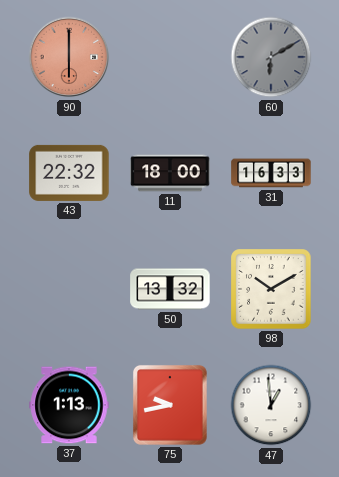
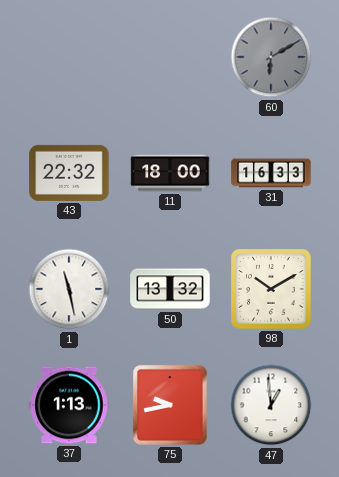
90: 6:00 -> none (69, 57)
1: none -> 11:28 (69, 289)
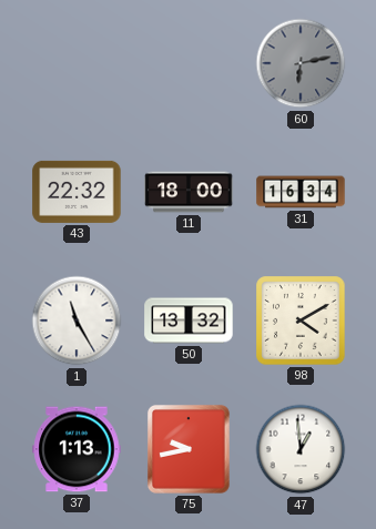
60: 6:10 -> 6:13 (301, 63)
31: 16:33 -> 16:34 (301, 192)
1: 11:28 -> 11:25 (77, 321)
98: 10:10 -> 4:10 (301, 321)
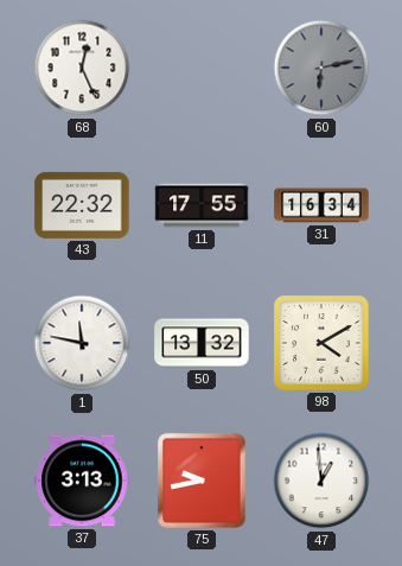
68: none -> 12:26 (82, 68)
11: 18:00 -> 17:55 (202, 205)
1: 11:25 -> 11:47 (82, 343)
37: 1:13 -> 3:13 (82, 481)
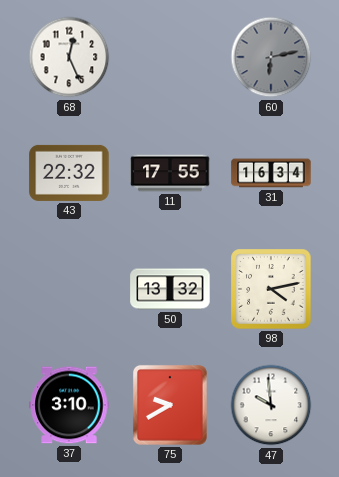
1: 11:47 -> none (82, 343)
98: 4:10 -> 4:13 (271, 289)
37: 3:13 -> 3:10 (69, 405)
75: 9:43 -> 9:40 (170, 405)
47: 12:59 -> 9:59 (271, 405)
